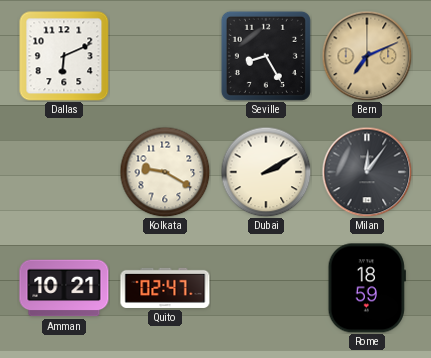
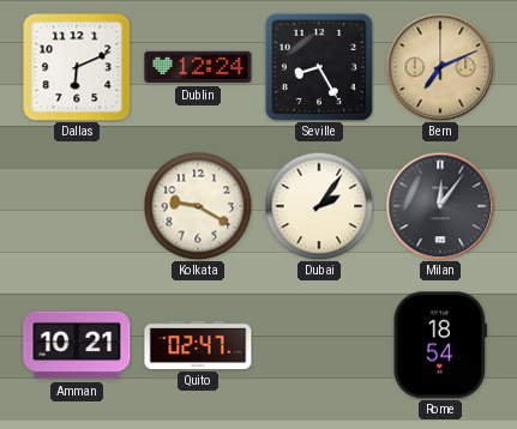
Dublin: none -> 12:24 (198, 67)
Dubai: 2:10 -> 2:06 (319, 206)
Rome: 18:59 -> 18:54 (440, 345)
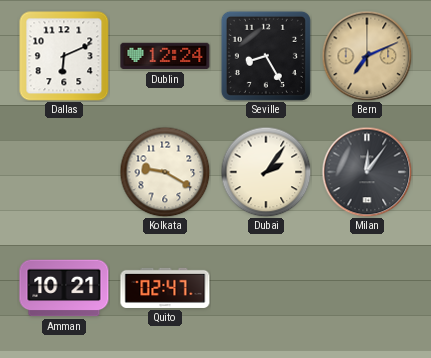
Rome: 18:54 -> none (440, 345)
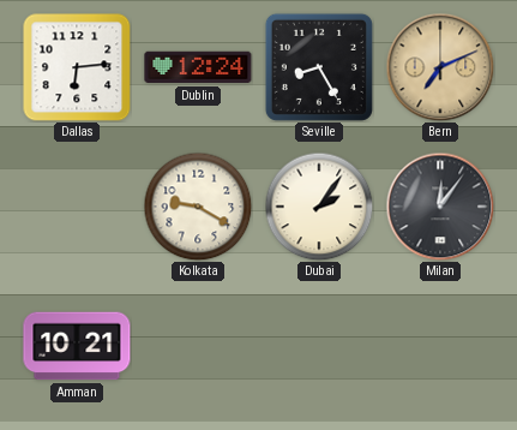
Dallas: 6:11 -> 6:14 (77, 67)
Quito: 02:47 -> none (165, 288)
